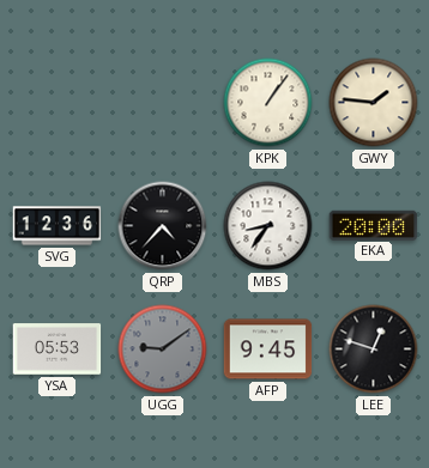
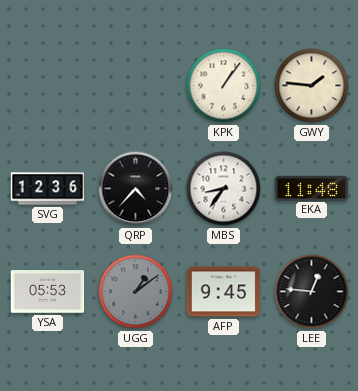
EKA: 20:00 -> 11:48 (312, 188)
UGG: 9:09 -> 1:09 (136, 292)
LEE: 12:48 -> 12:46 (312, 292)
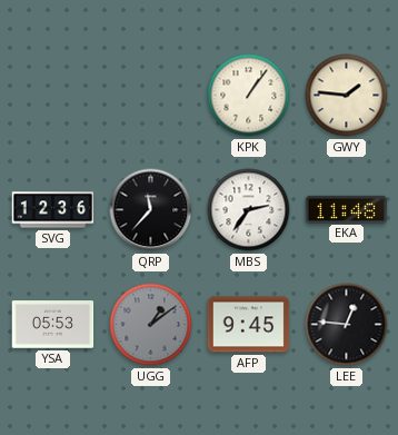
QRP: 4:37 -> 11:37 (151, 210)
MBS: 8:36 -> 2:36 (249, 210)
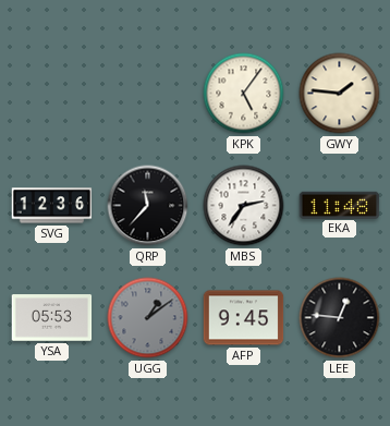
KPK: 1:06 -> 5:06 (244, 94)
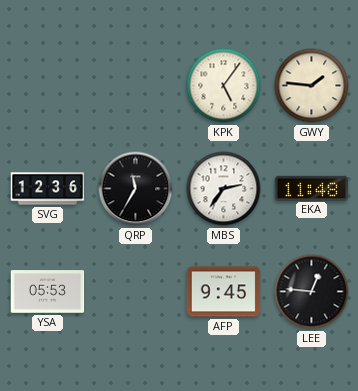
QRP: 11:37 -> 11:35 (136, 189)
UGG: 1:09 -> none (148, 318)
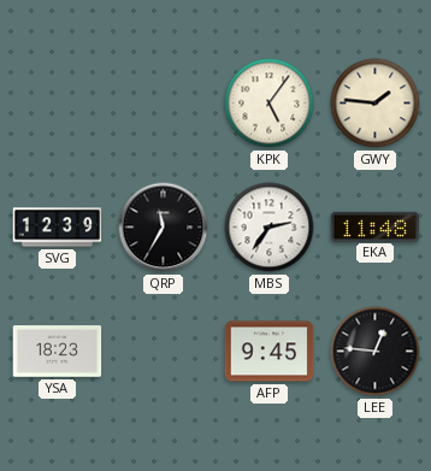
SVG: 12:36 -> 12:39 (58, 228)
YSA: 05:53 -> 18:23 (58, 352)
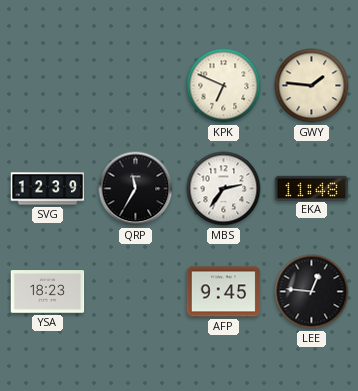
KPK: 5:06 -> 6:49 (224, 86)
